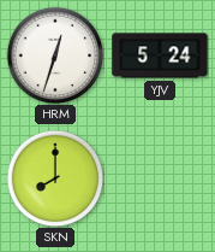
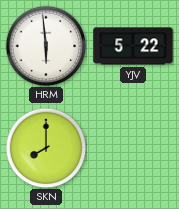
HRM: 12:33 -> 5:59 (46, 46)
YJV: 5:24 -> 5:22 (133, 46)
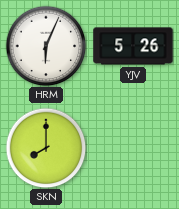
HRM: 5:59 -> 6:04 (46, 46)
YJV: 5:22 -> 5:26 (133, 46)
